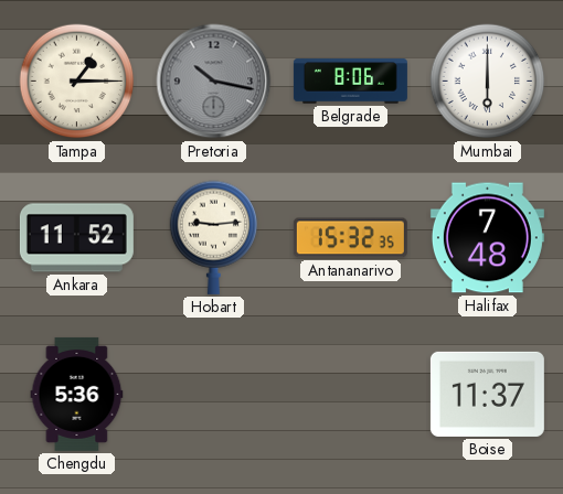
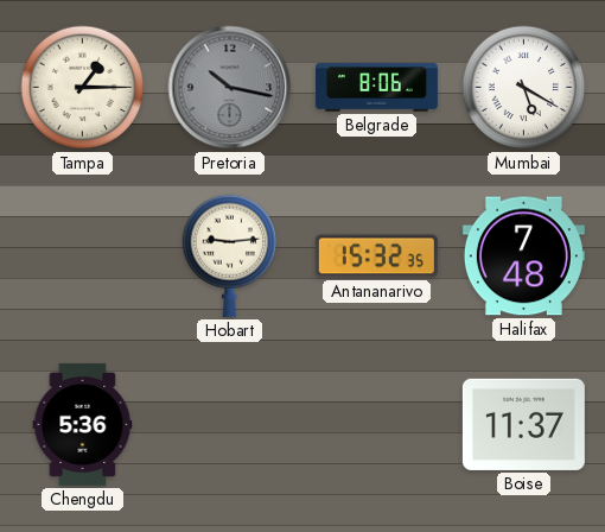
Mumbai: 6:00 -> 5:20 (524, 88)
Ankara: 11:52 -> none (76, 238)
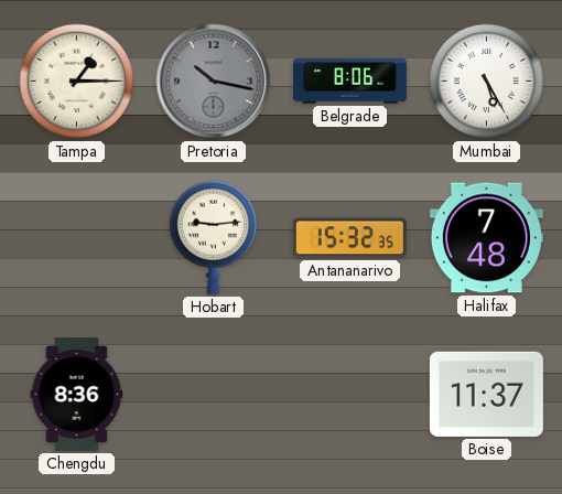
Mumbai: 5:20 -> 5:25 (487, 82)
Chengdu: 5:36 -> 8:36 (77, 394)
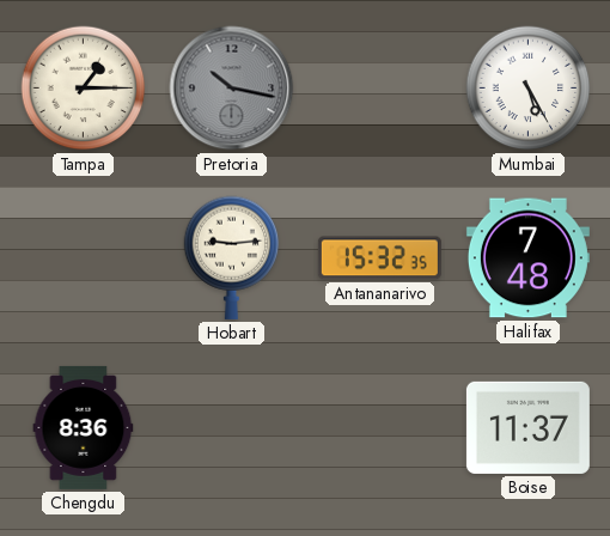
Belgrade: 8:06 -> none (349, 82)
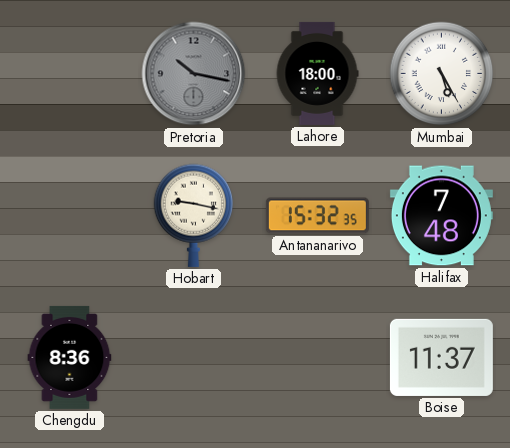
Tampa: 1:15 -> none (84, 89)
Lahore: none -> 18:00 (317, 73)
Hobart: 9:14 -> 9:17 (194, 215)
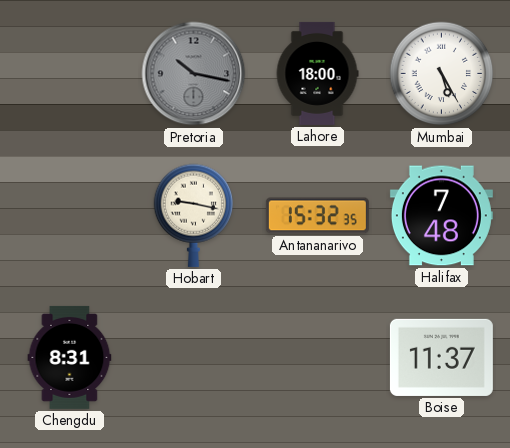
Chengdu: 8:36 -> 8:31 (70, 357)
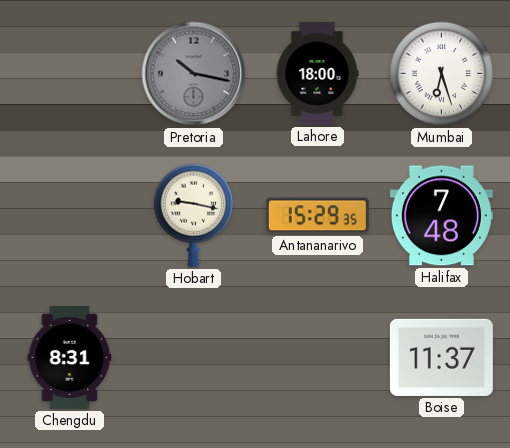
Mumbai: 5:25 -> 6:27 (442, 74)
Antananarivo: 15:32 -> 15:29 (317, 216)
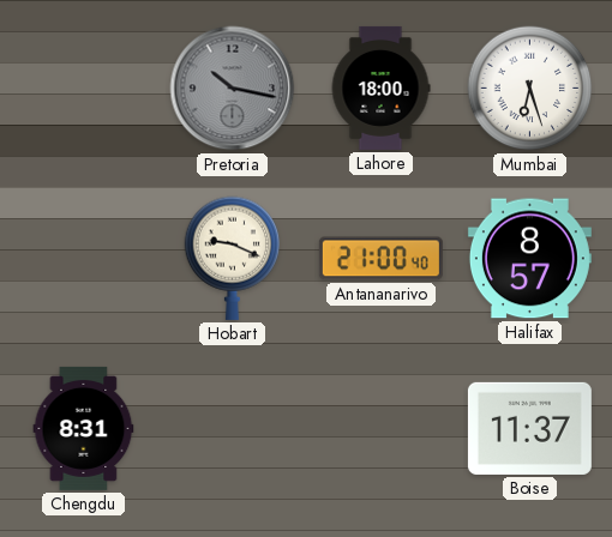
Hobart: 9:17 -> 9:19 (233, 258)
Antananarivo: 15:29 -> 21:00 (380, 259)
Halifax: 7:48 -> 8:57 (529, 259)
